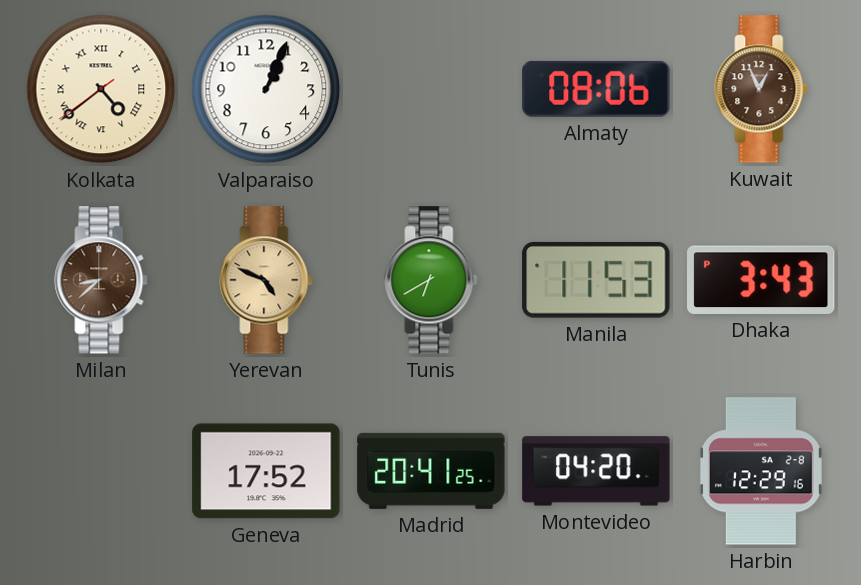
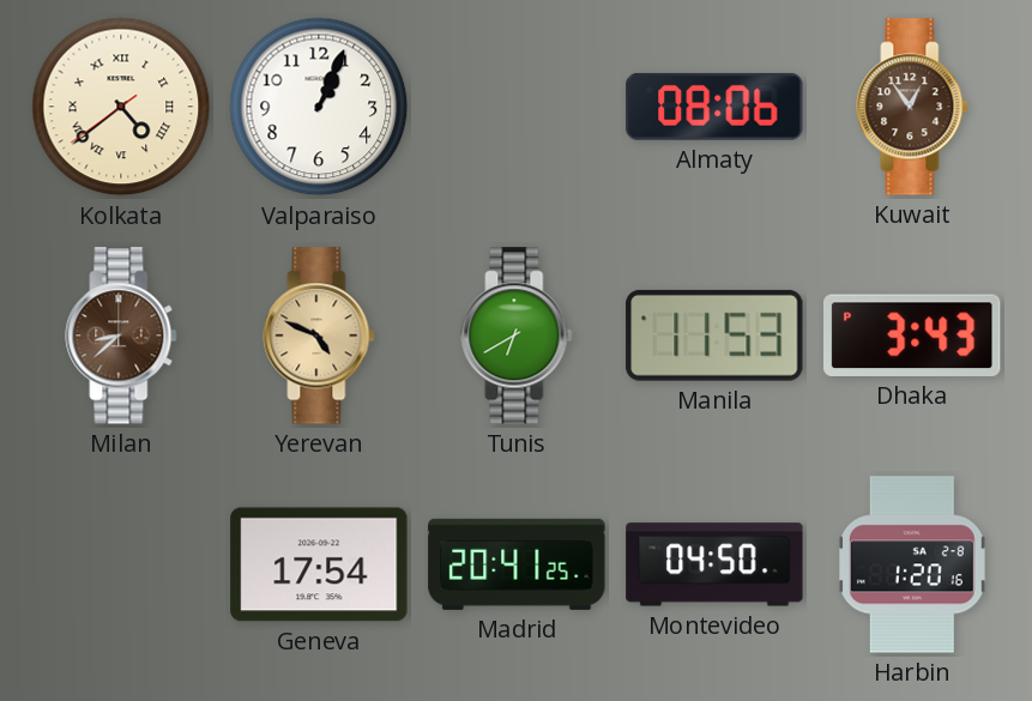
Kuwait: 12:56 -> 12:54 (912, 107)
Geneva: 17:52 -> 17:54 (319, 564)
Montevideo: 04:20 -> 04:50 (714, 564)
Harbin: 12:29 -> 1:20 (912, 564)
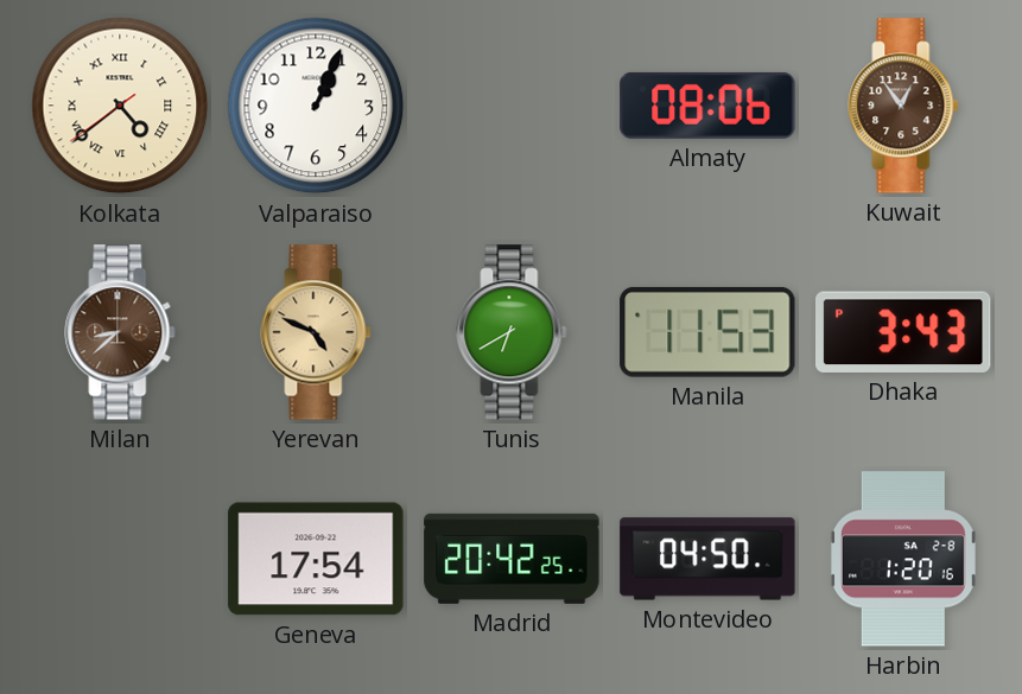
Madrid: 20:41 -> 20:42 (512, 559)
